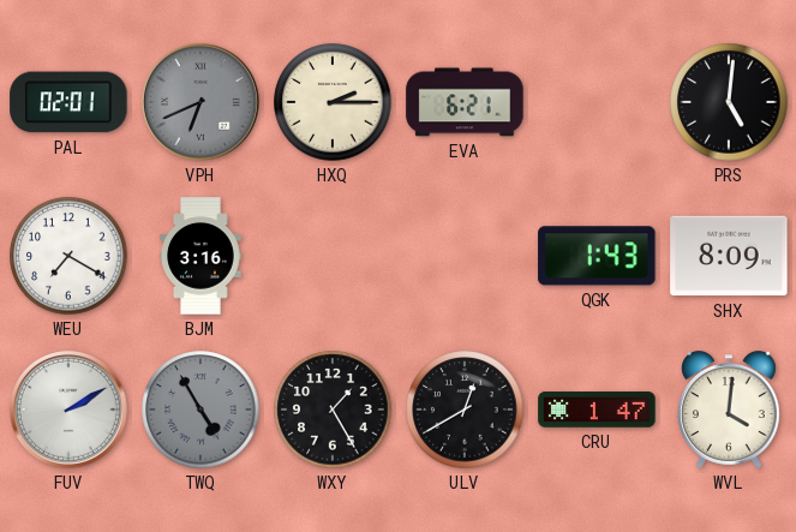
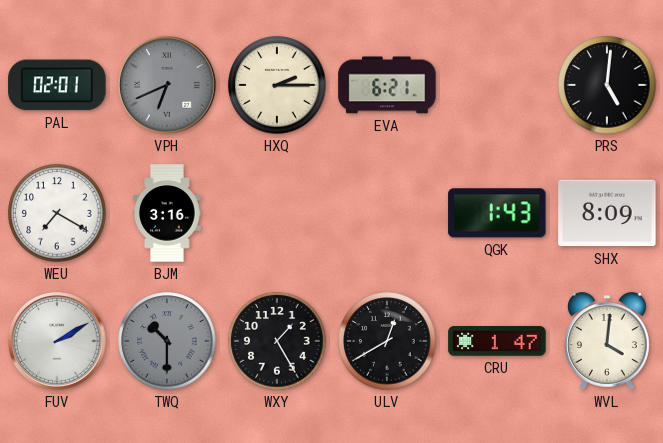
TWQ: 4:55 -> 10:30 (167, 341)
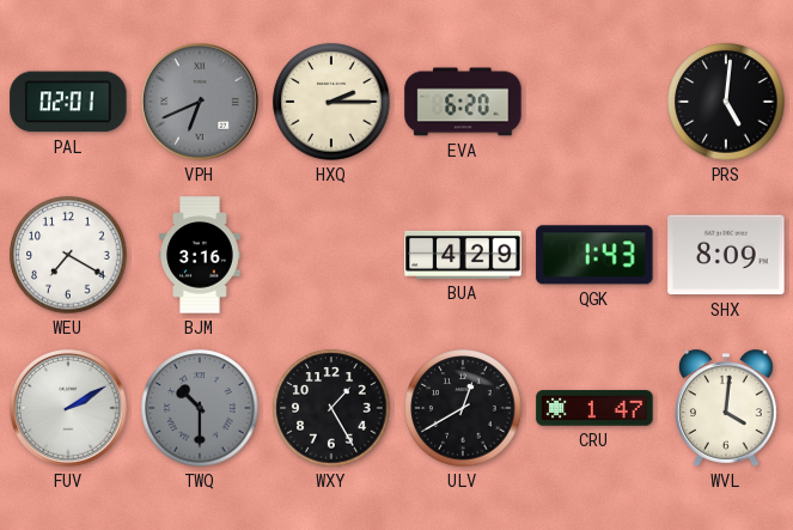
EVA: 6:21 -> 6:20 (463, 102)
BUA: none -> 4:29 (463, 255)
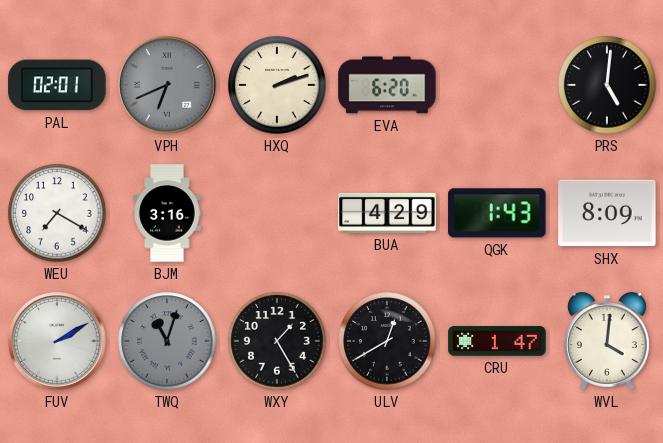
HXQ: 2:15 -> 2:12 (277, 85)
TWQ: 10:30 -> 11:03 (167, 341)
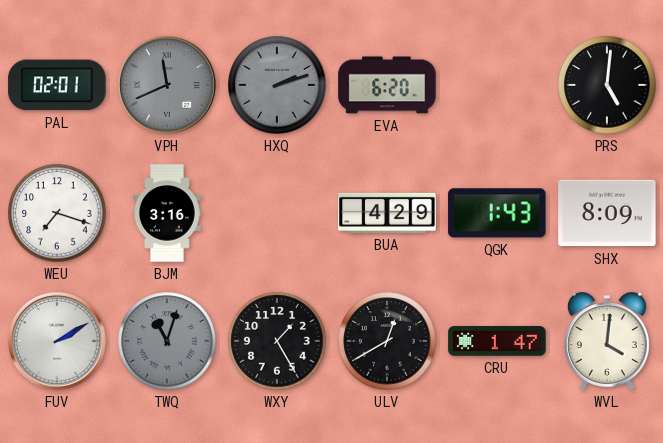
VPH: 6:41 -> 11:41 (168, 86)
HXQ dial: cream -> grey (277, 85)
WEU: 7:20 -> 7:18 (57, 213)
